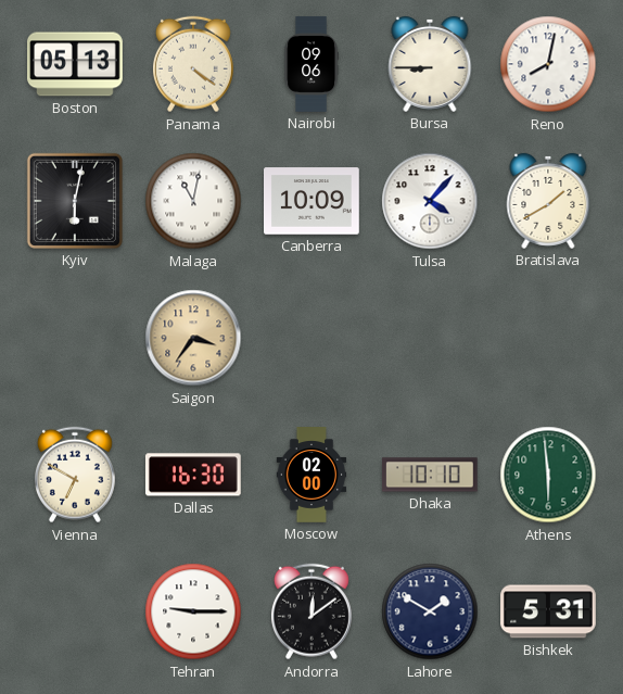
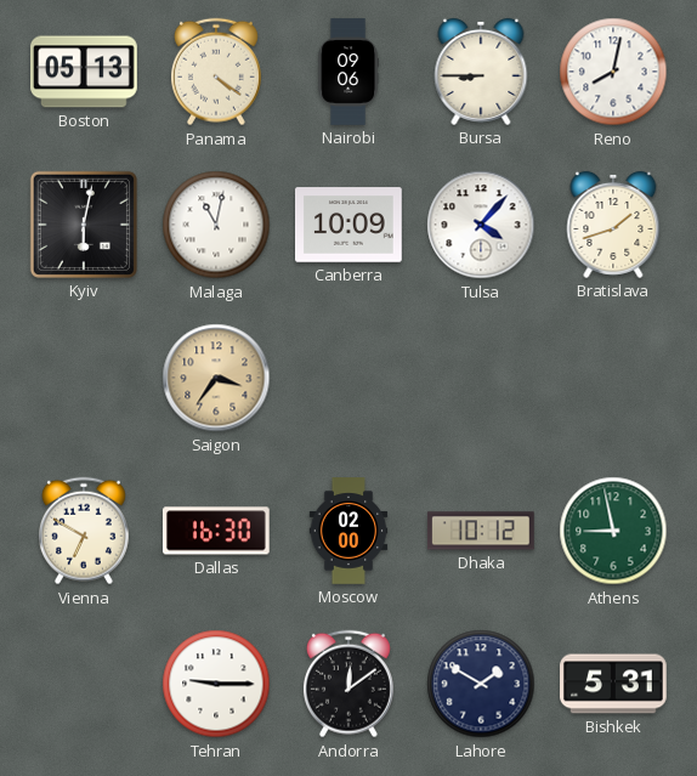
Bratislava: 1:40 -> 1:42 (613, 225)
Dhaka: 10:10 -> 10:12 (481, 531)
Athens: 5:59 -> 8:58 (613, 531)
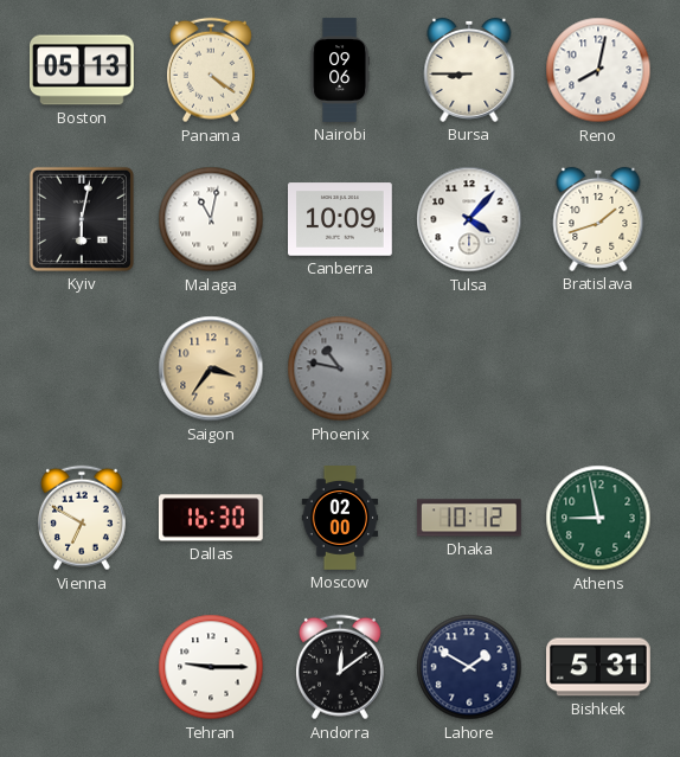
Phoenix: none -> 10:47 (340, 368)
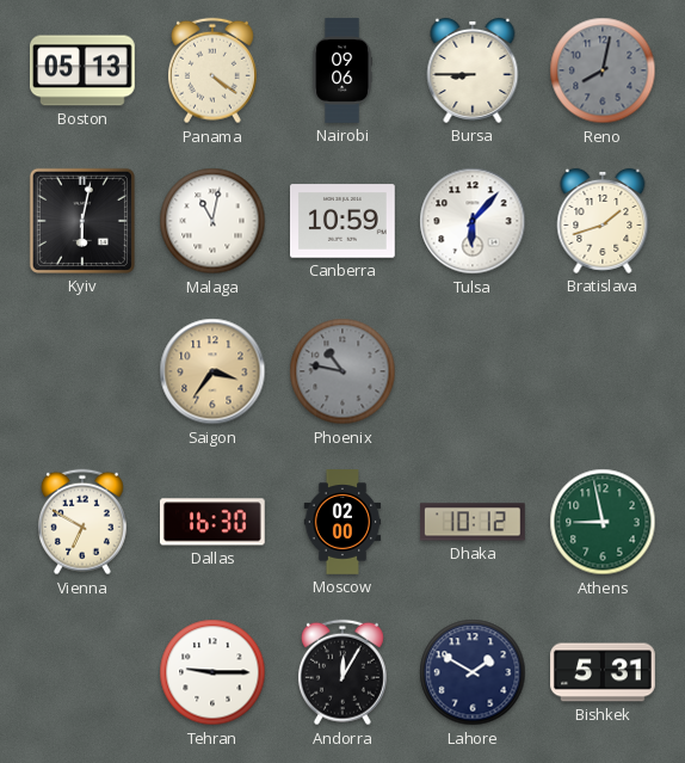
Reno dial: white -> grey (603, 70)
Canberra: 10:09 -> 10:59 (344, 221)
Tulsa: 4:07 -> 6:07 (473, 221)
Andorra: 12:09 -> 12:05 (342, 672)
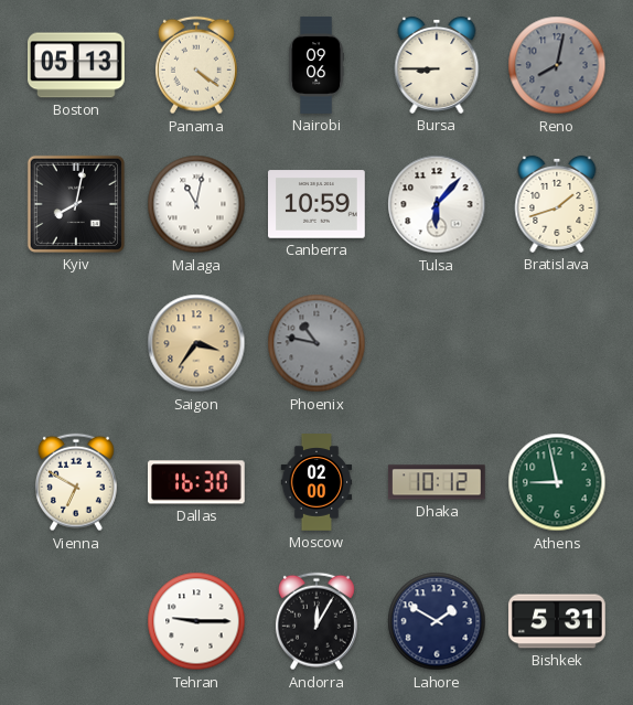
Kyiv: 6:02 -> 8:02 (76, 204)
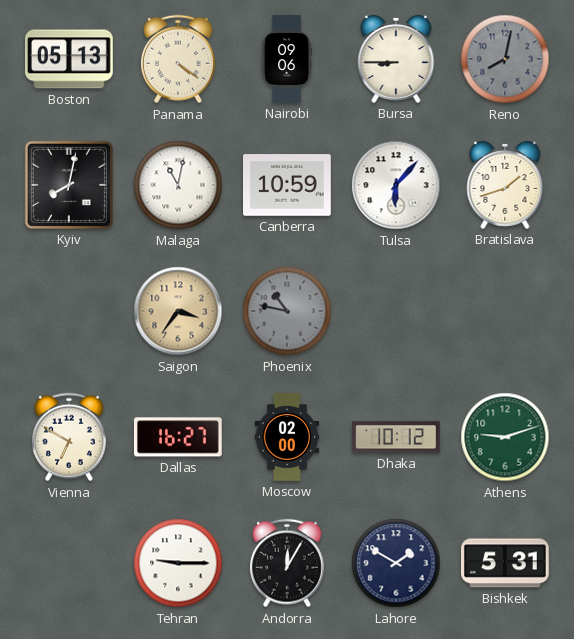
Dallas: 16:30 -> 16:27 (178, 437)
Athens: 8:58 -> 9:12 (505, 437)
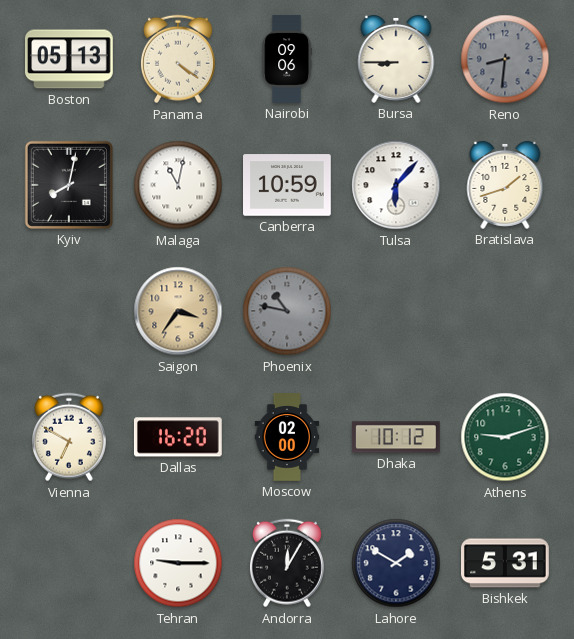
Reno: 8:02 -> 8:31 (505, 59)
Dallas: 16:27 -> 16:20 (178, 437)
